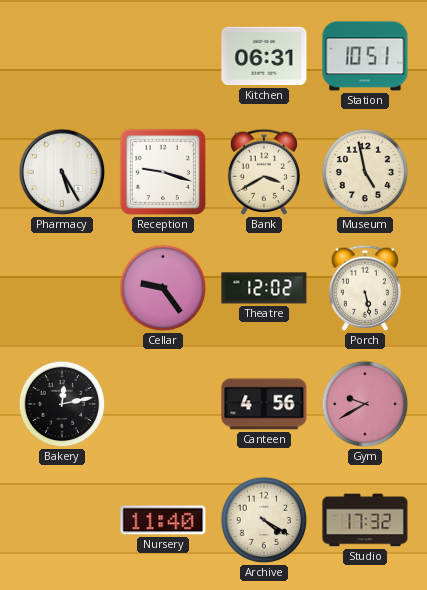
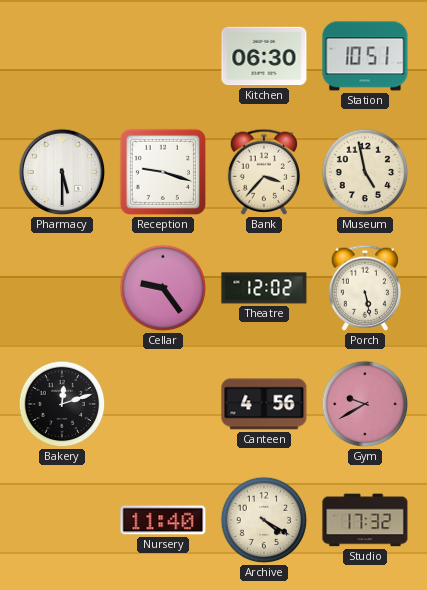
Kitchen: 06:31 -> 06:30 (264, 56)
Pharmacy: 5:25 -> 5:30 (62, 172)
Bank: 3:40 -> 3:37 (263, 172)
Bakery: 12:13 -> 12:12 (62, 404)
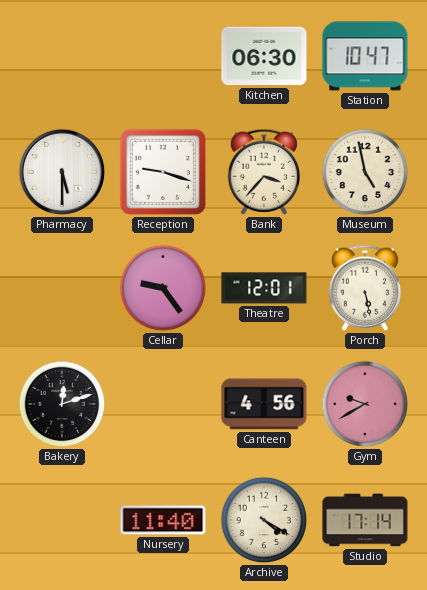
Station: 10:51 -> 10:47 (365, 56)
Theatre: 12:02 -> 12:01 (264, 288)
Studio: 17:32 -> 17:14 (365, 520)
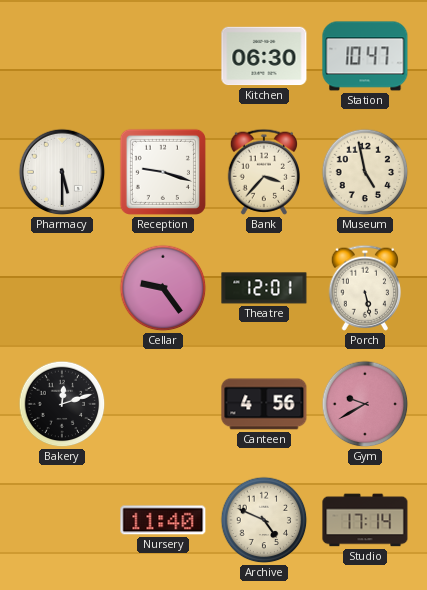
Archive: 4:20 -> 4:49 (264, 520)
